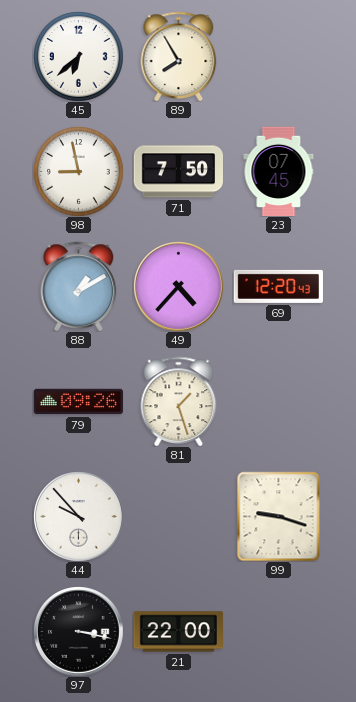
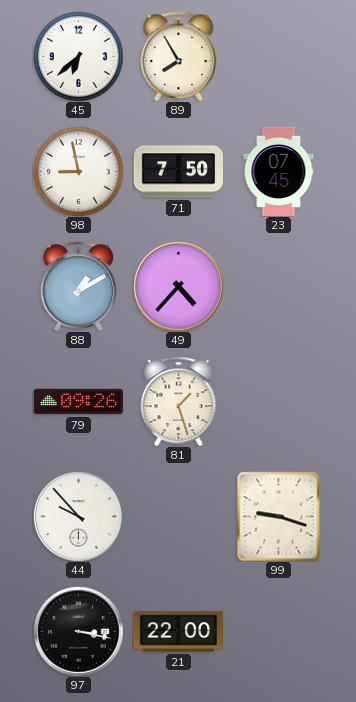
69: 12:20 -> none (278, 286)
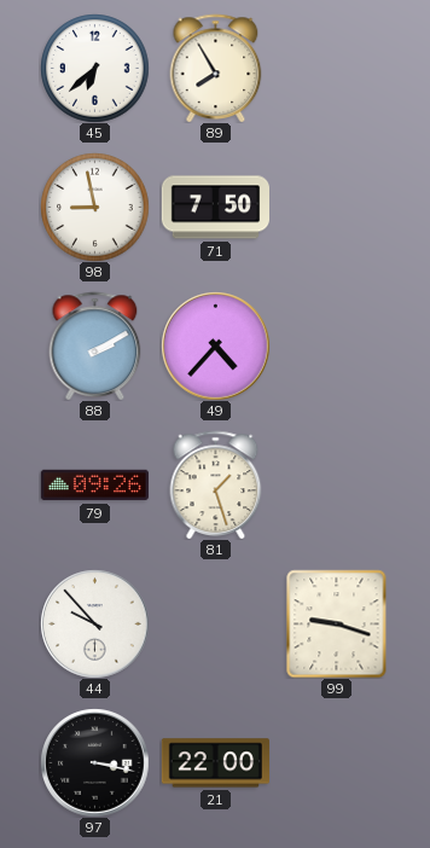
23: 07:45 -> none (279, 171)
88: 1:10 -> 2:10 (95, 345)
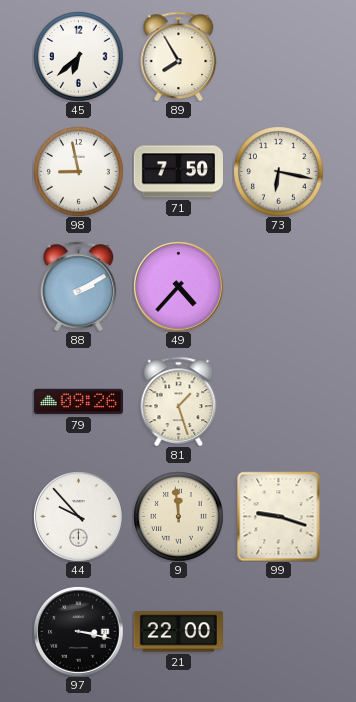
73: none -> 6:17 (278, 171)
9: none -> 11:59 (178, 516)
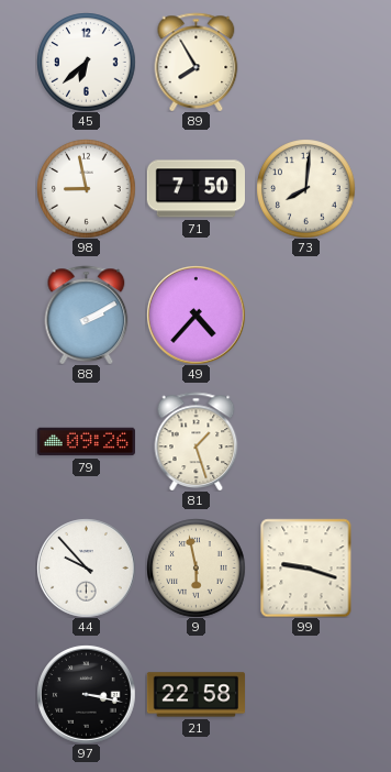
73: 6:17 -> 8:01 (305, 188)
9: 11:59 -> 5:58 (195, 567)
21: 22:00 -> 22:58 (195, 695)
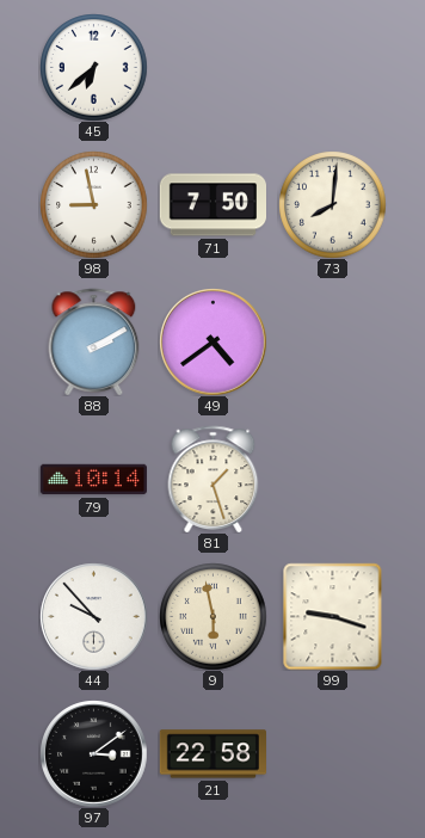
89: 7:55 -> none (197, 62)
49: 4:37 -> 4:39 (213, 341)
79: 09:26 -> 10:14 (93, 480)
97: 3:17 -> 3:09 (93, 753)
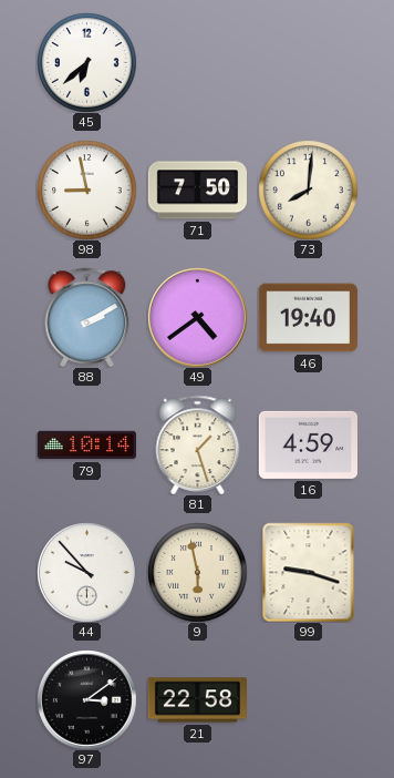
46: none -> 19:40 (308, 318)
16: none -> 4:59 (308, 444)
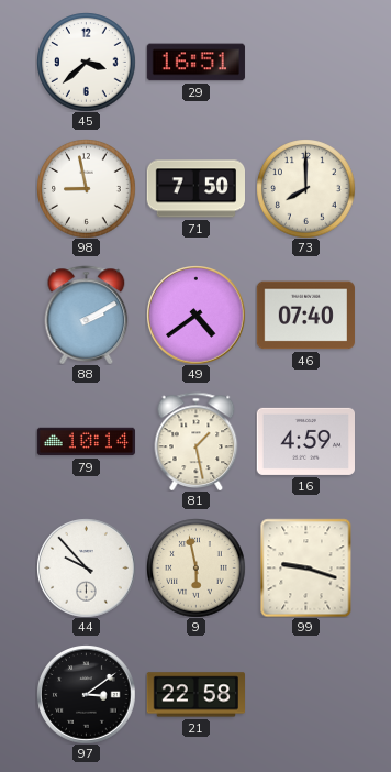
45: 6:38 -> 3:38 (86, 62)
29: none -> 16:51 (195, 63)
73: 8:01 -> 8:00 (305, 188)
46: 19:40 -> 07:40 (305, 316)
81: 1:27 -> 1:28 (197, 441)
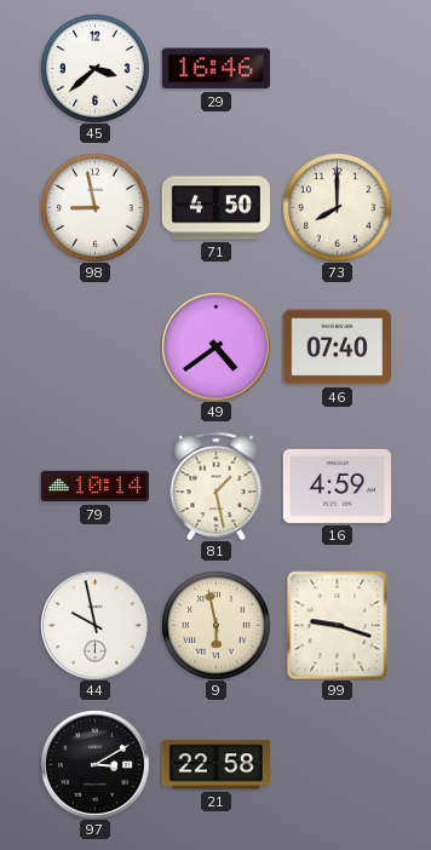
29: 16:51 -> 16:46 (215, 69)
71: 7:50 -> 4:50 (215, 208)
88: 2:10 -> none (87, 315)
44: 9:53 -> 9:58 (94, 625)
97: 3:09 -> 3:10 (94, 764)
